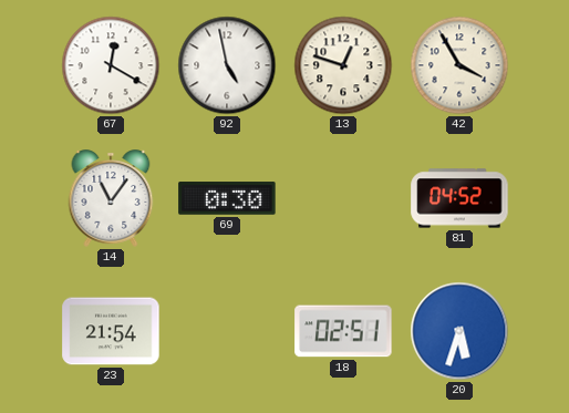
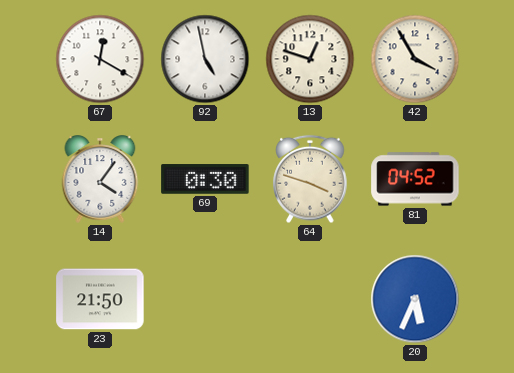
14: 11:06 -> 4:06 (100, 179)
64: none -> 3:48 (310, 179)
23: 21:54 -> 21:50 (100, 299)
18: 02:51 -> none (343, 331)
20: 5:33 -> 5:34 (415, 299)
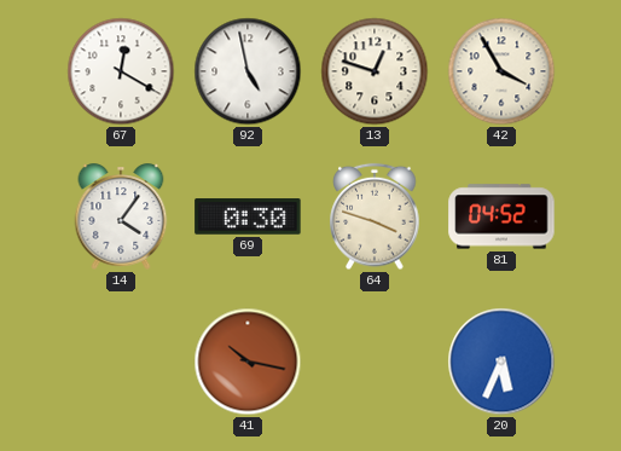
23: 21:50 -> none (100, 299)
41: none -> 10:17 (248, 362)
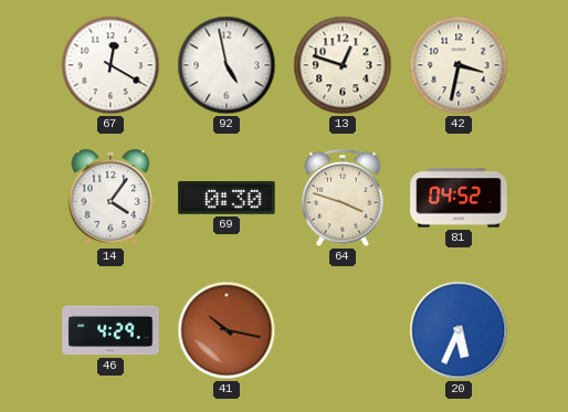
42: 3:55 -> 3:32 (459, 65)
46: none -> 4:29 (111, 330)
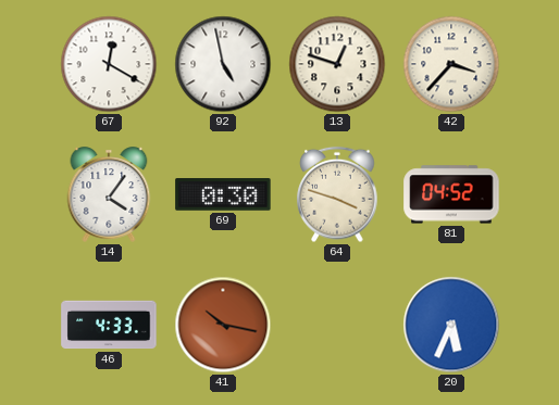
42: 3:32 -> 3:37 (451, 64)
46: 4:29 -> 4:33 (109, 325)
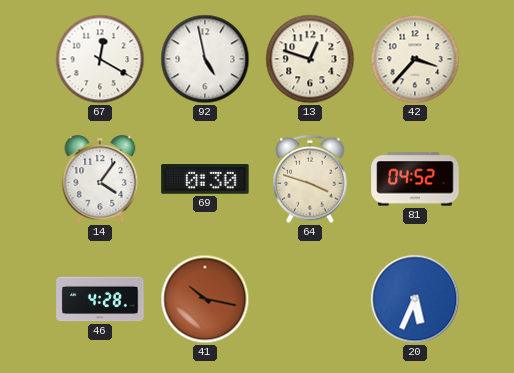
46: 4:33 -> 4:28 (100, 299)
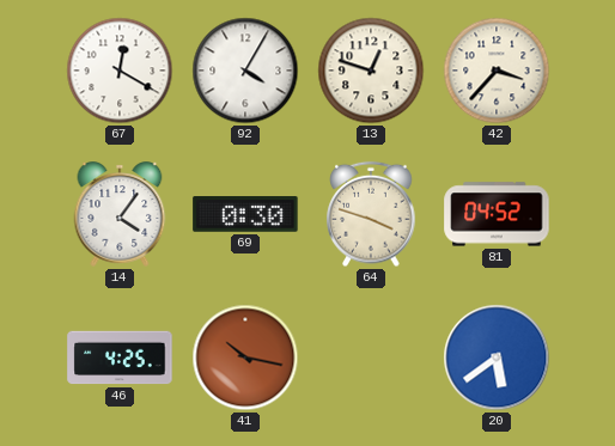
92: 4:58 -> 4:05 (245, 71)
46: 4:28 -> 4:25 (120, 358)
20: 5:34 -> 5:39 (497, 358)
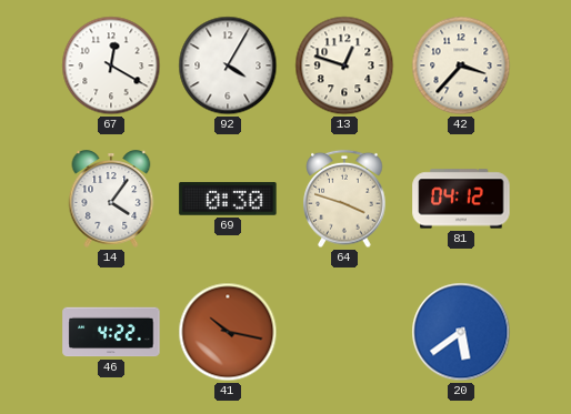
81: 04:52 -> 04:12 (461, 199)
46: 4:25 -> 4:22 (111, 332)
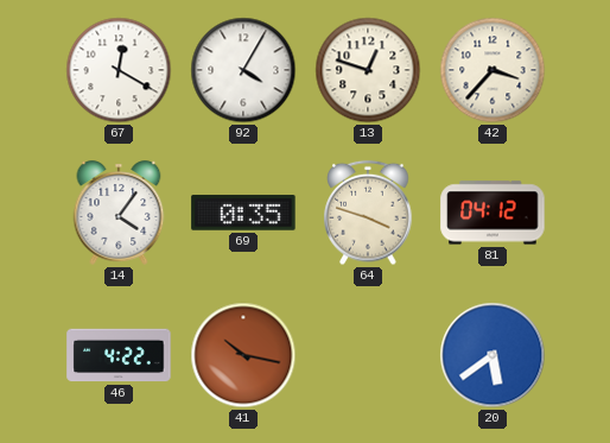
69: 0:30 -> 0:35 (243, 213)
